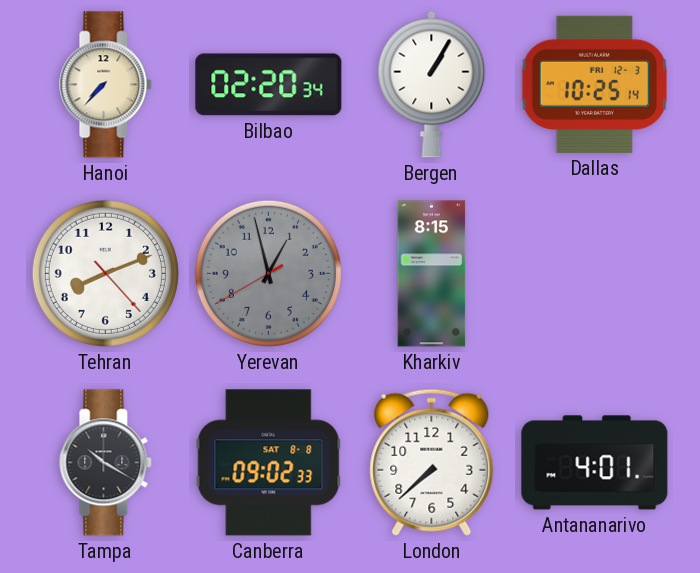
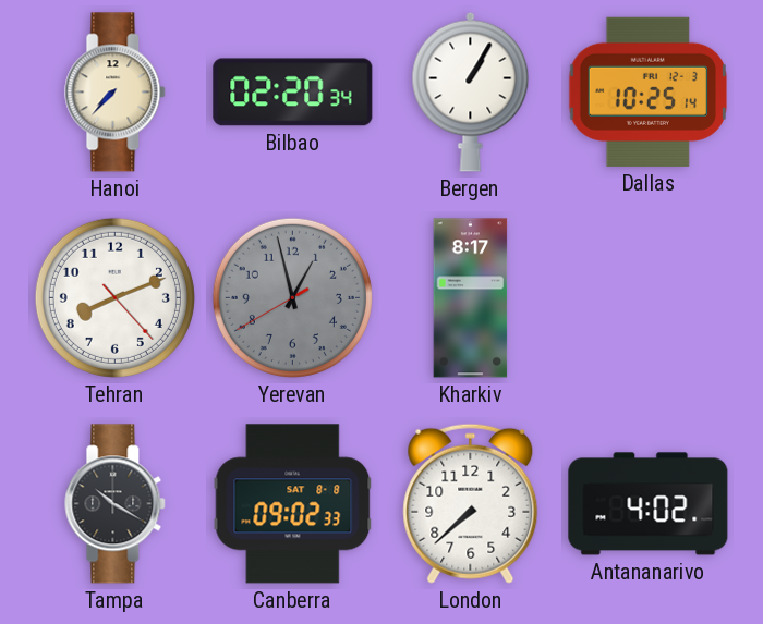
Kharkiv: 8:15 -> 8:17 (471, 298)
Antananarivo: 4:01 -> 4:02 (649, 504)
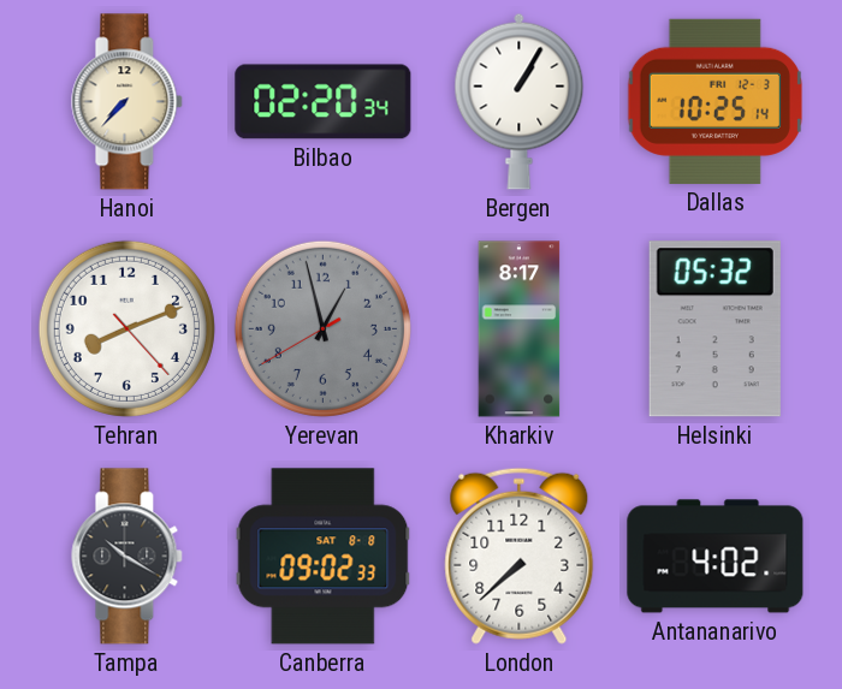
Helsinki: none -> 05:32 (714, 329)
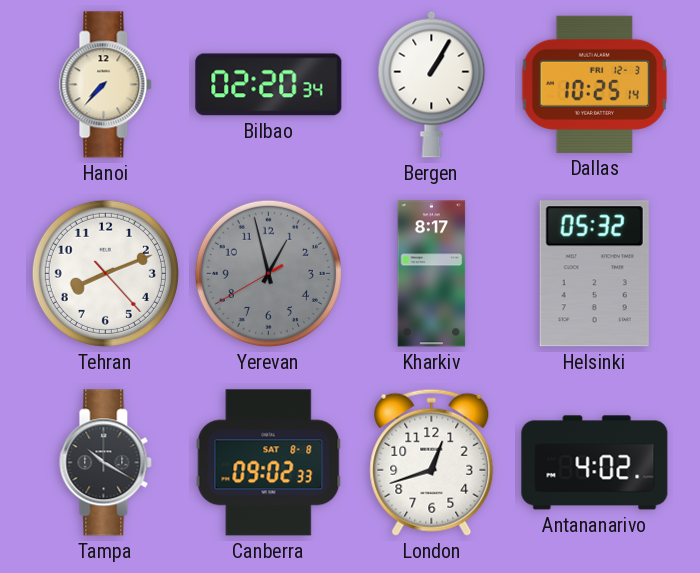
London: 7:38 -> 12:42 (432, 462)
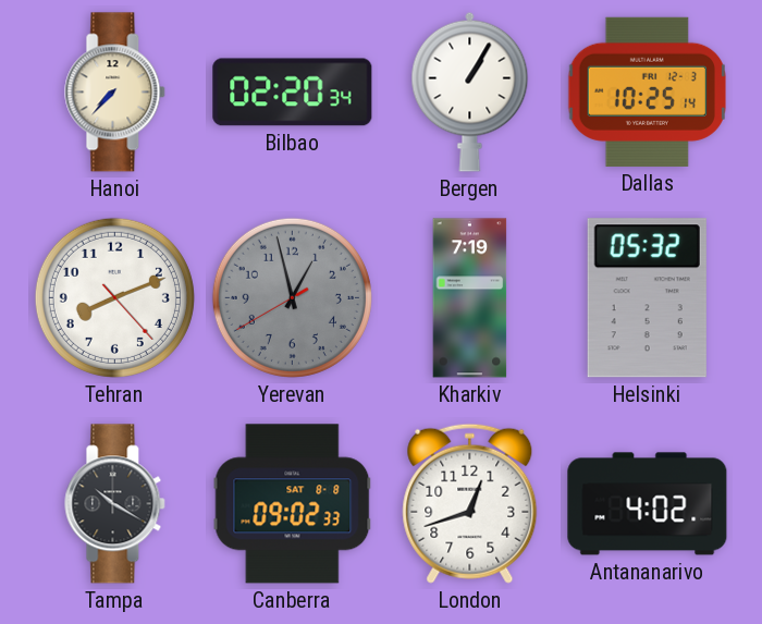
Kharkiv: 8:17 -> 7:19 (470, 298)
